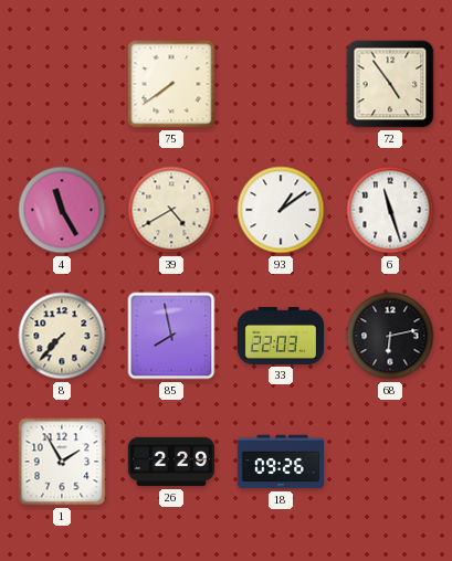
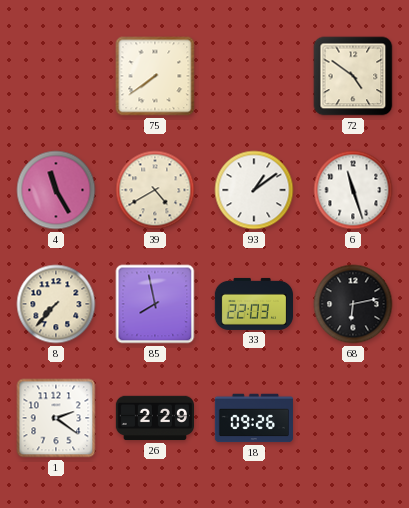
72: 4:54 -> 4:51 (353, 76)
1: 1:55 -> 2:21 (56, 418)
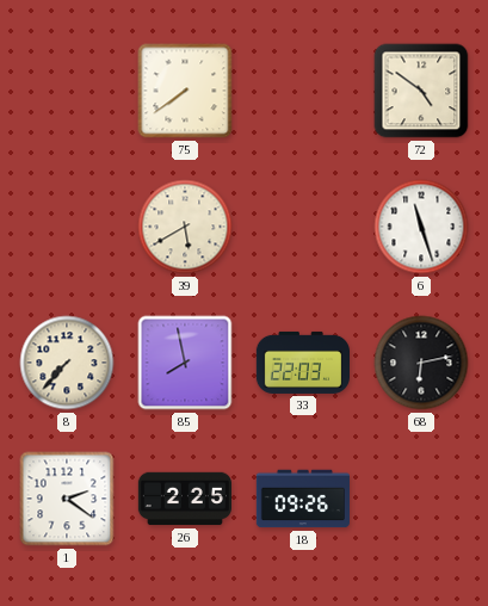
4: 11:25 -> none (56, 190)
39: 4:40 -> 5:40 (185, 227)
93: 1:09 -> none (254, 190)
26: 2:29 -> 2:25 (184, 499)
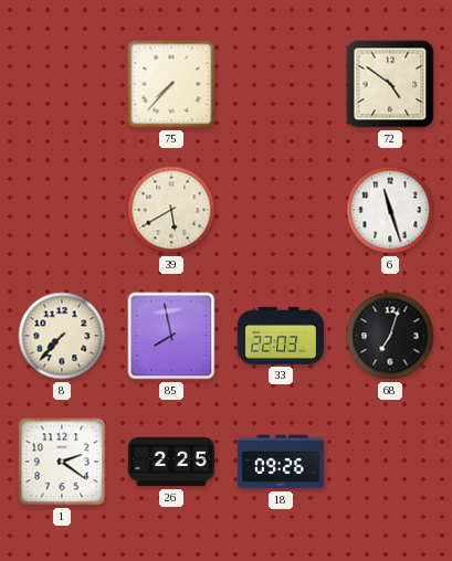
75: 7:39 -> 7:37 (171, 84)
68: 6:13 -> 7:03 (390, 336)
